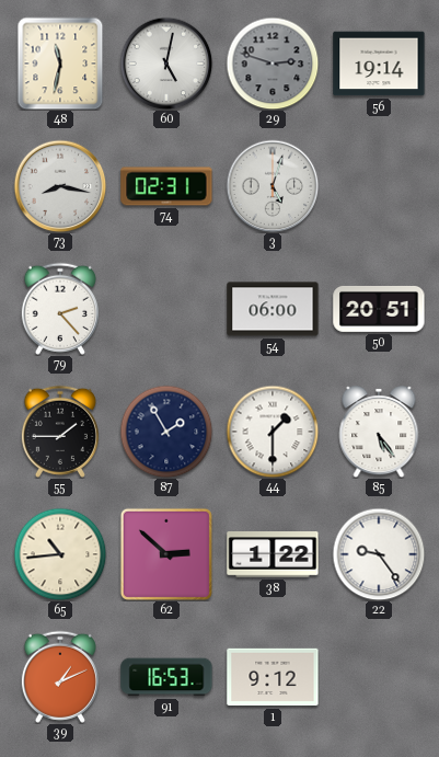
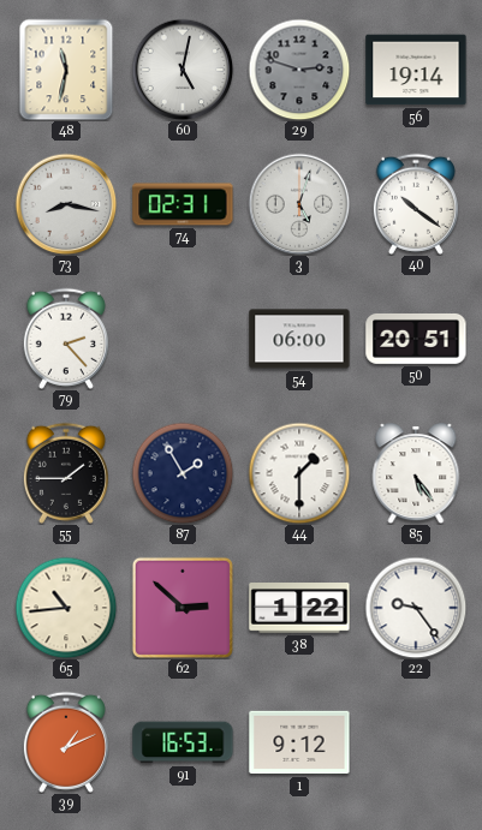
40: none -> 10:21 (416, 204)
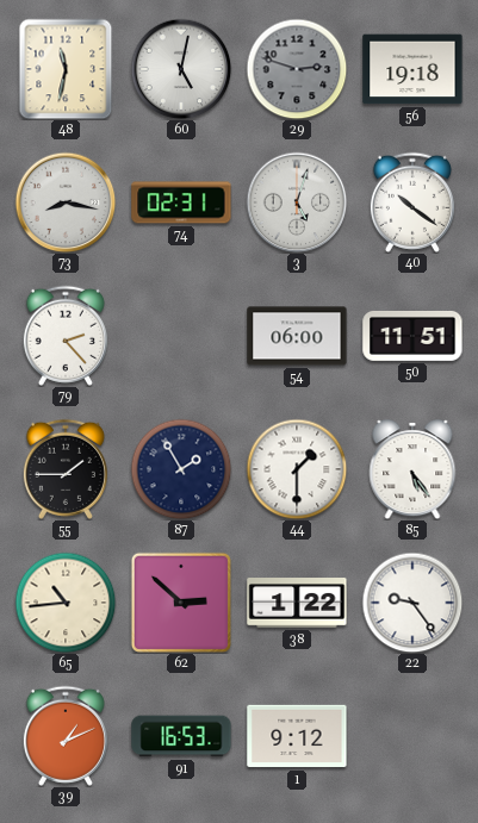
56: 19:14 -> 19:18 (412, 69)
50: 20:51 -> 11:51 (412, 336)
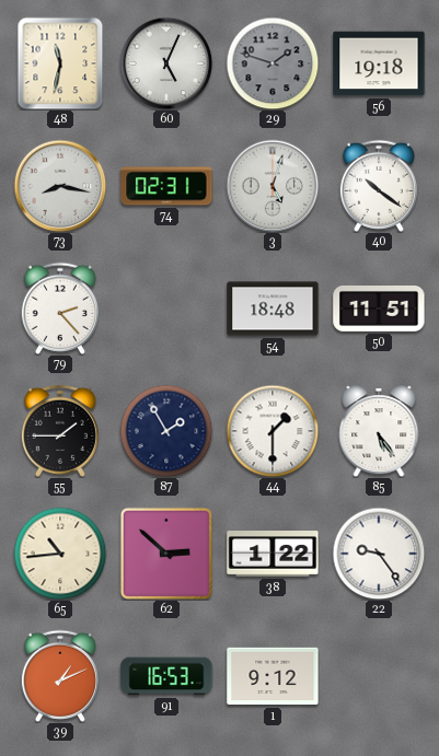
60: 5:02 -> 5:04 (166, 63)
29: 2:48 -> 1:48 (273, 63)
54: 06:00 -> 18:48 (273, 309)
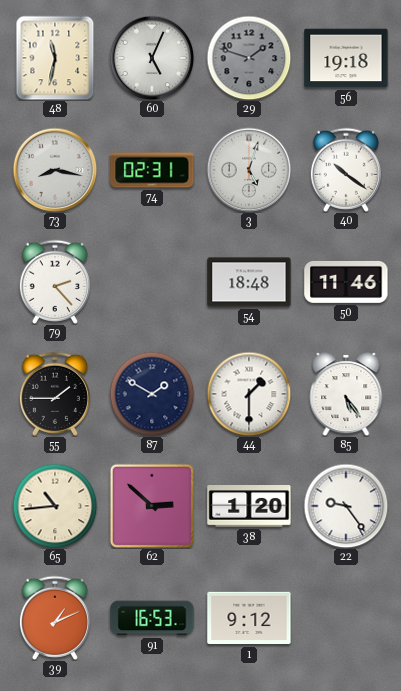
50: 11:51 -> 11:46 (346, 282)
87: 1:55 -> 1:50 (152, 394)
38: 1:22 -> 1:20 (249, 506)
